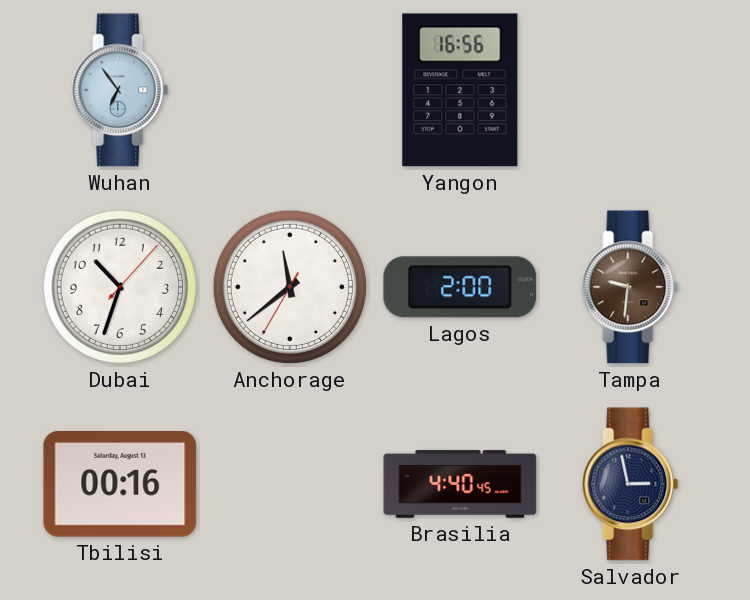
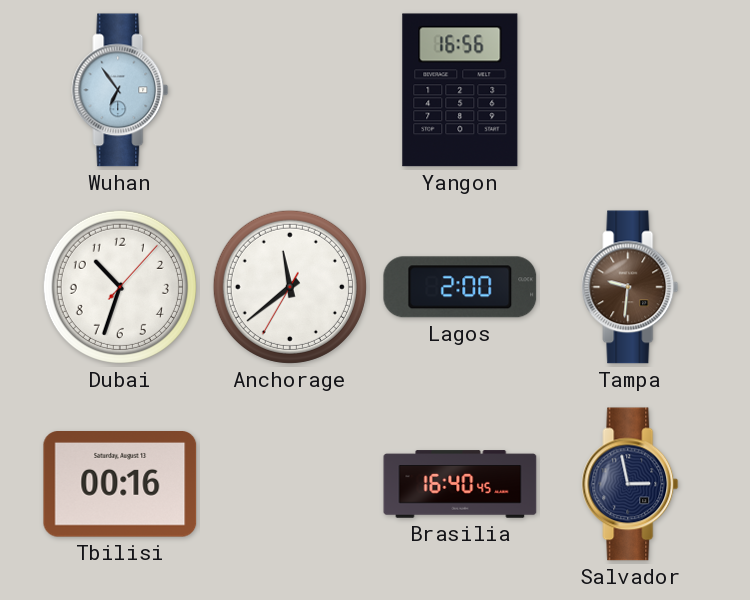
Brasilia: 4:40 -> 16:40 (460, 484)
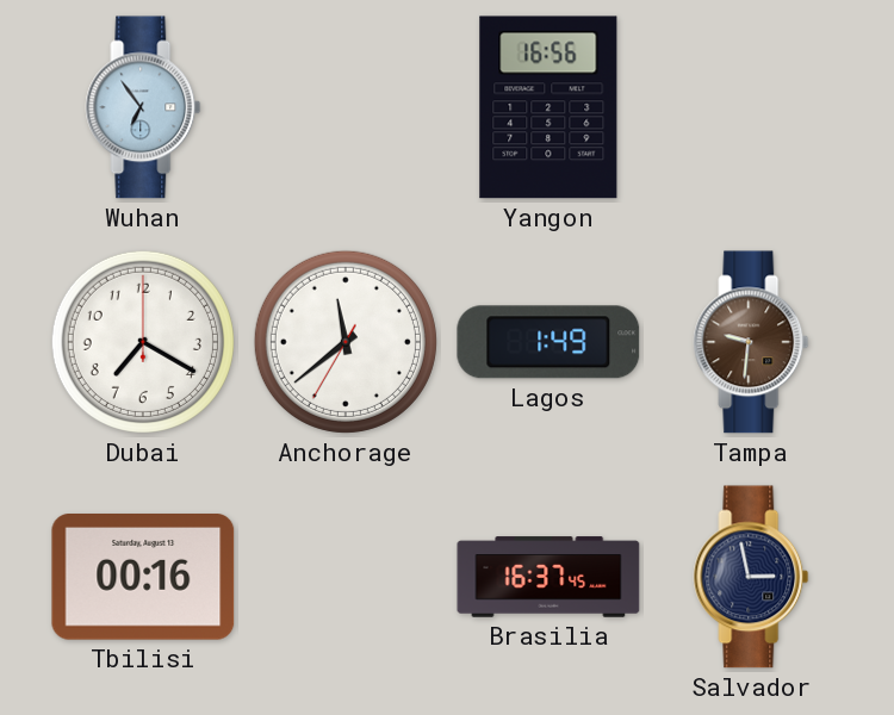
Dubai: 10:33 -> 7:20 (143, 342)
Lagos: 2:00 -> 1:49 (548, 342)
Brasilia: 16:40 -> 16:37 (548, 577)
